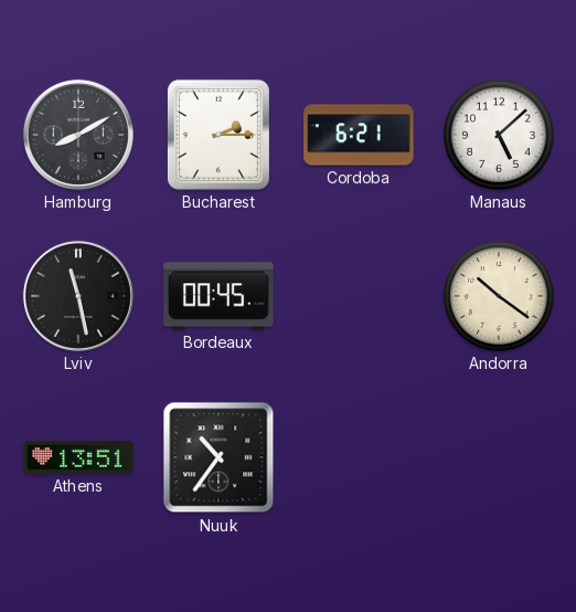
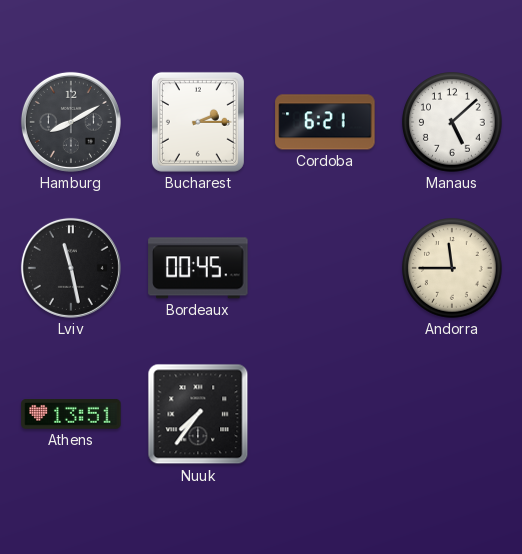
Andorra: 10:21 -> 11:45 (452, 268)
Nuuk: 10:36 -> 7:36 (198, 414)
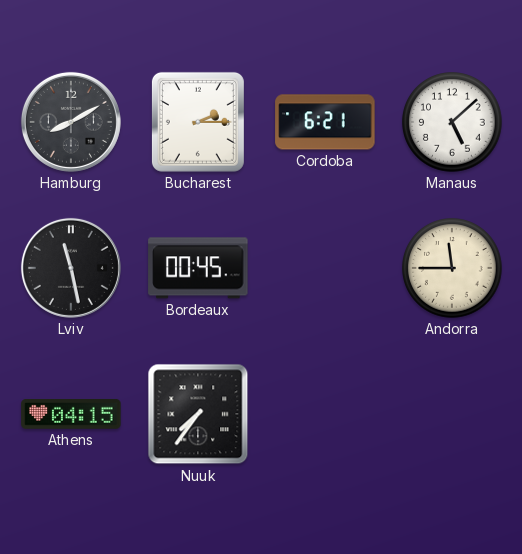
Athens: 13:51 -> 04:15 (71, 414)
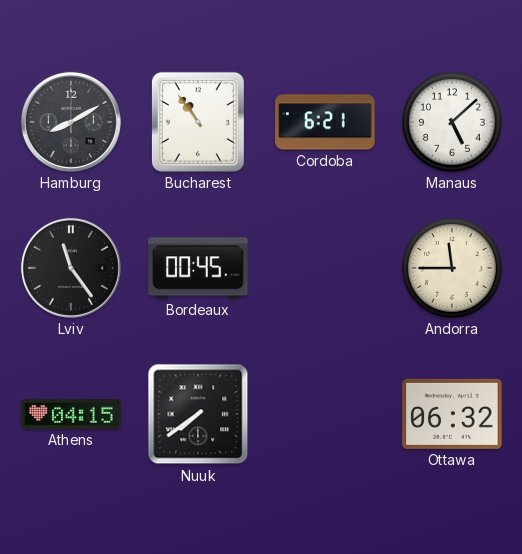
Bucharest: 2:15 -> 10:54 (198, 122)
Lviv: 11:28 -> 11:24 (71, 268)
Nuuk: 7:36 -> 7:39 (198, 414)
Ottawa: none -> 06:32 (452, 414)
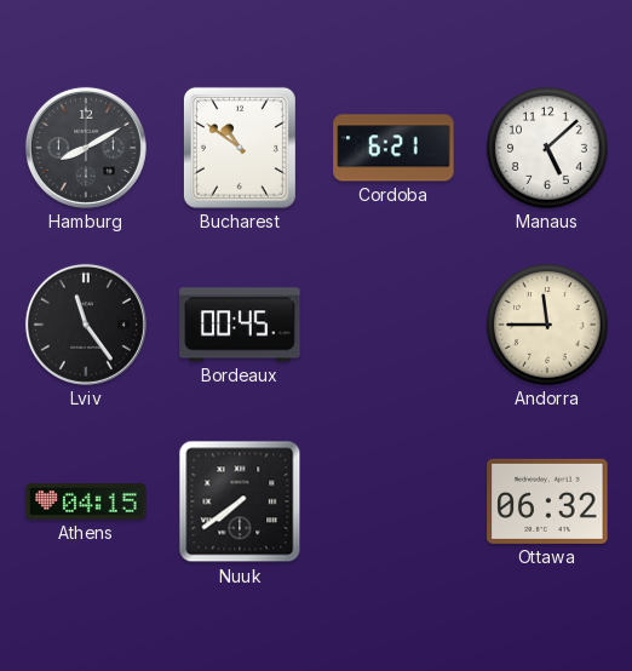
Bucharest: 10:54 -> 10:51 (240, 148)
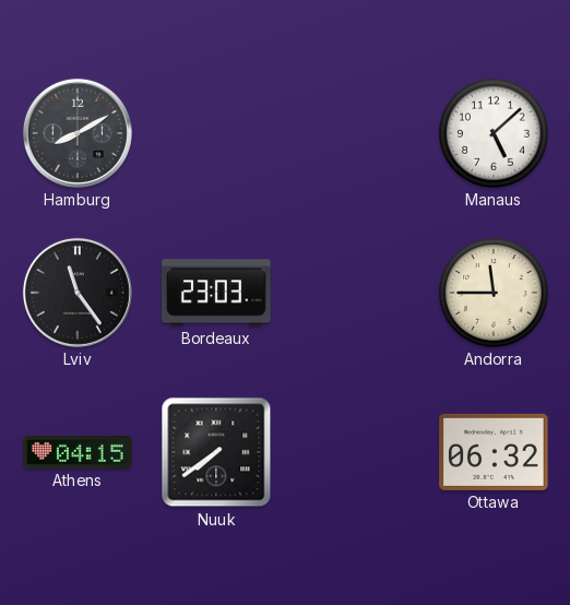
Bucharest: 10:51 -> none (240, 148)
Cordoba: 6:21 -> none (393, 148)
Bordeaux: 00:45 -> 23:03 (216, 293)
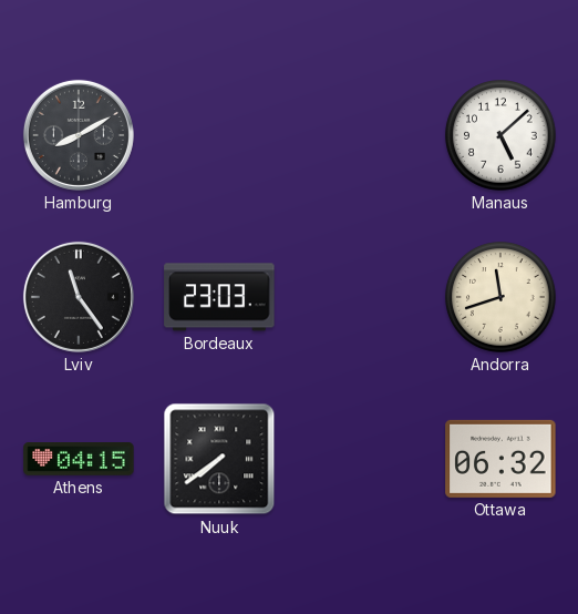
Andorra: 11:45 -> 11:42 (500, 297)
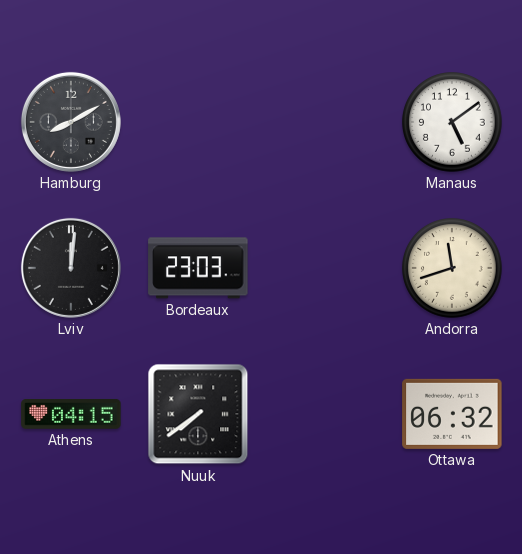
Manaus: 5:08 -> 5:09 (452, 122)
Lviv: 11:24 -> 12:01 (71, 268)
